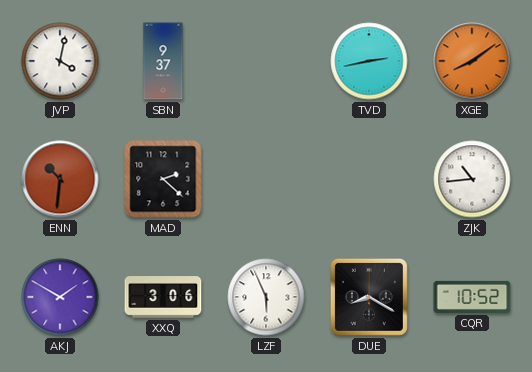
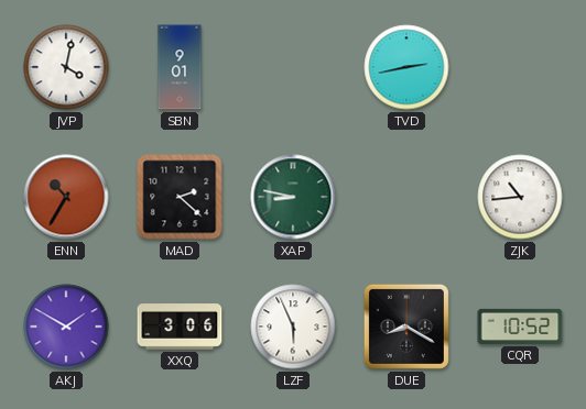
SBN: 9:37 -> 9:01 (180, 67)
XGE: 8:09 -> none (472, 61)
ENN: 10:31 -> 10:35 (66, 197)
XAP: none -> 8:47 (293, 197)
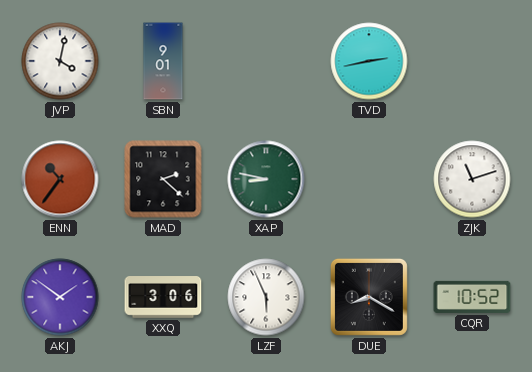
ENN: 10:35 -> 10:36 (60, 179)
ZJK: 10:44 -> 11:12 (472, 179)
AKJ: 1:50 -> 1:51 (60, 297)
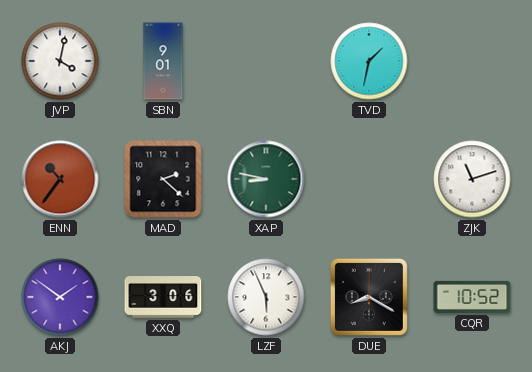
TVD: 2:43 -> 1:32 (369, 61)
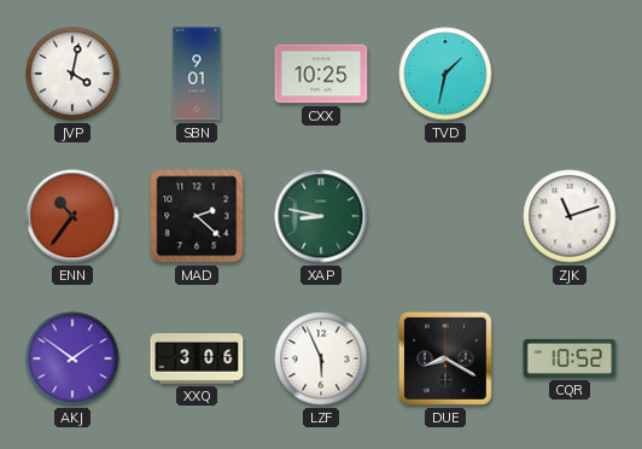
CXX: none -> 10:25 (321, 74)
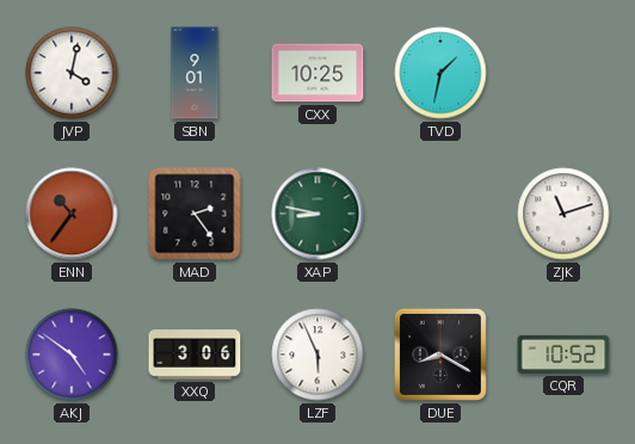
MAD: 2:22 -> 2:24 (195, 214)
AKJ: 1:51 -> 4:51 (72, 354)
